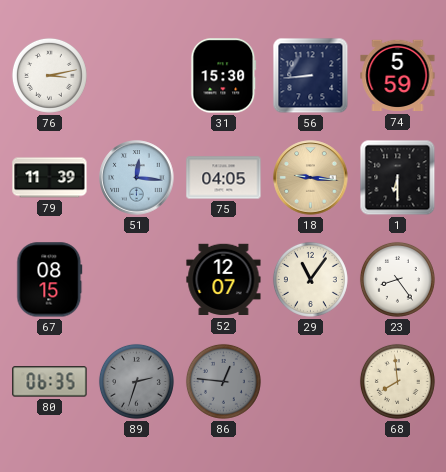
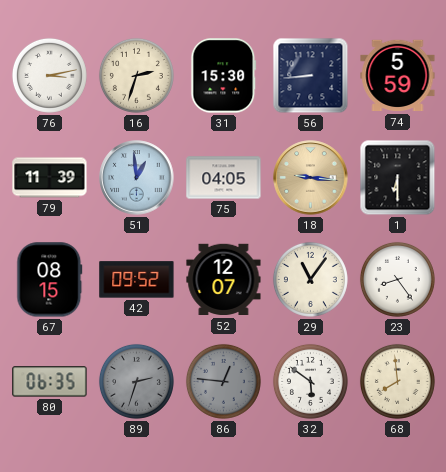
16: none -> 2:33 (136, 75)
51: 12:16 -> 12:59 (137, 178)
42: none -> 09:52 (137, 280)
32: none -> 5:51 (310, 381)
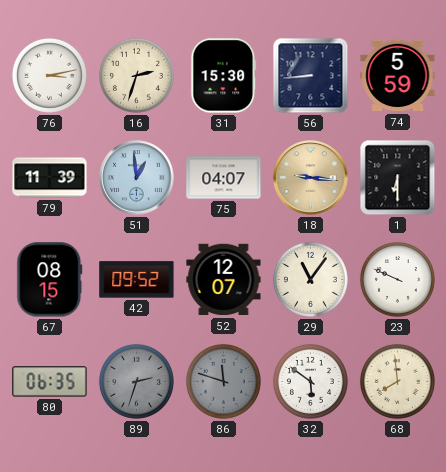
75: 04:05 -> 04:07 (224, 178)
23: 8:24 -> 9:49 (397, 279)
86: 12:46 -> 11:48 (223, 381)
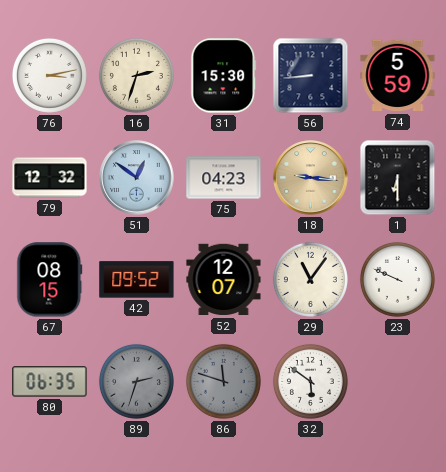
79: 11:39 -> 12:32 (50, 178)
51: 12:59 -> 12:51 (137, 178)
75: 04:07 -> 04:23 (224, 178)
68: 7:59 -> none (397, 381)
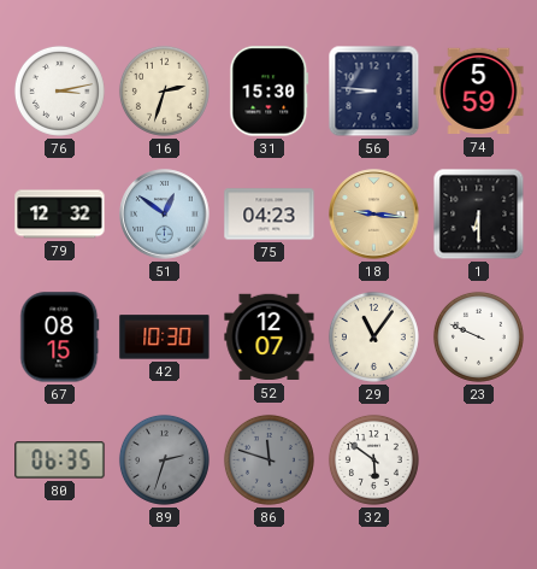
56: 8:44 -> 8:46 (374, 92)
42: 09:52 -> 10:30 (165, 338)
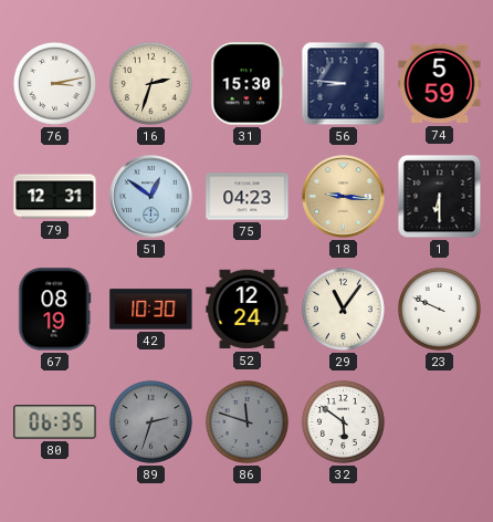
79: 12:32 -> 12:31 (55, 197)
67: 08:15 -> 08:19 (55, 310)
52: 12:07 -> 12:24 (248, 310)
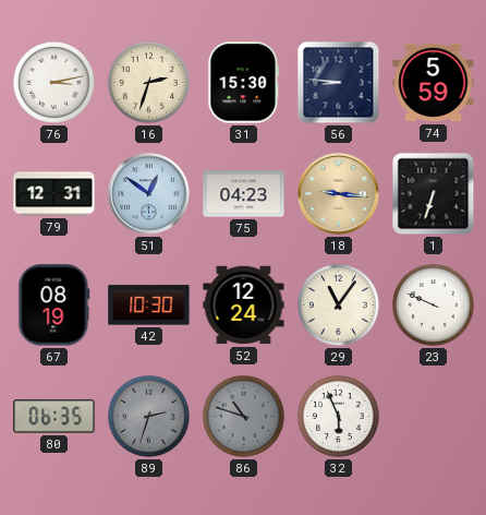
1: 6:30 -> 6:33 (434, 194)
86: 11:48 -> 10:48 (243, 416)
32: 5:51 -> 5:56 (338, 416)
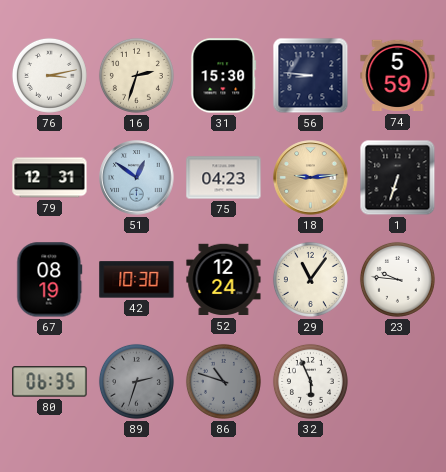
18: 9:16 -> 9:14 (311, 178)
23: 9:49 -> 9:46 (397, 279)
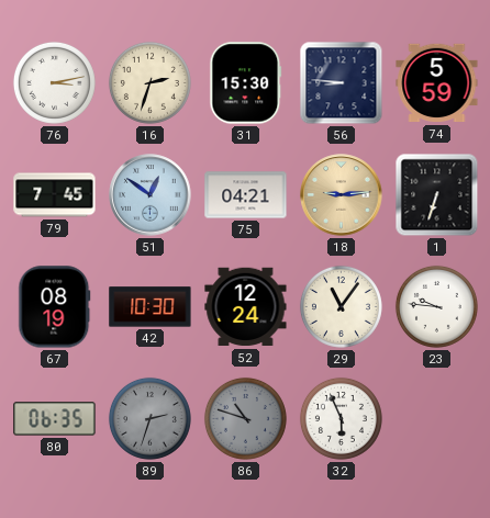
79: 12:31 -> 7:45 (55, 195)
75: 04:23 -> 04:21 (246, 195)
